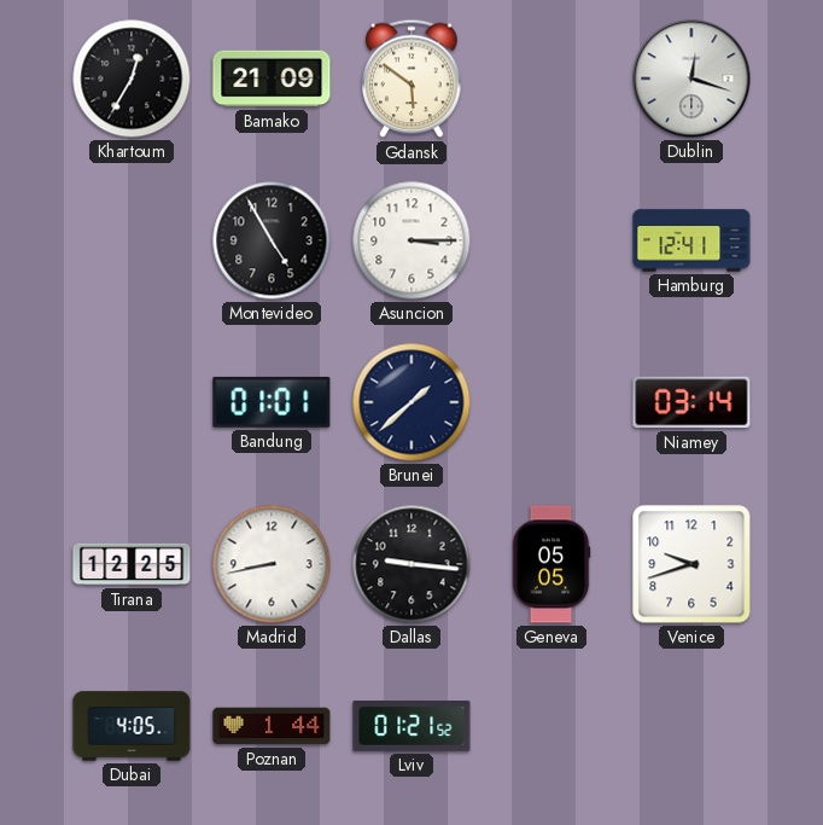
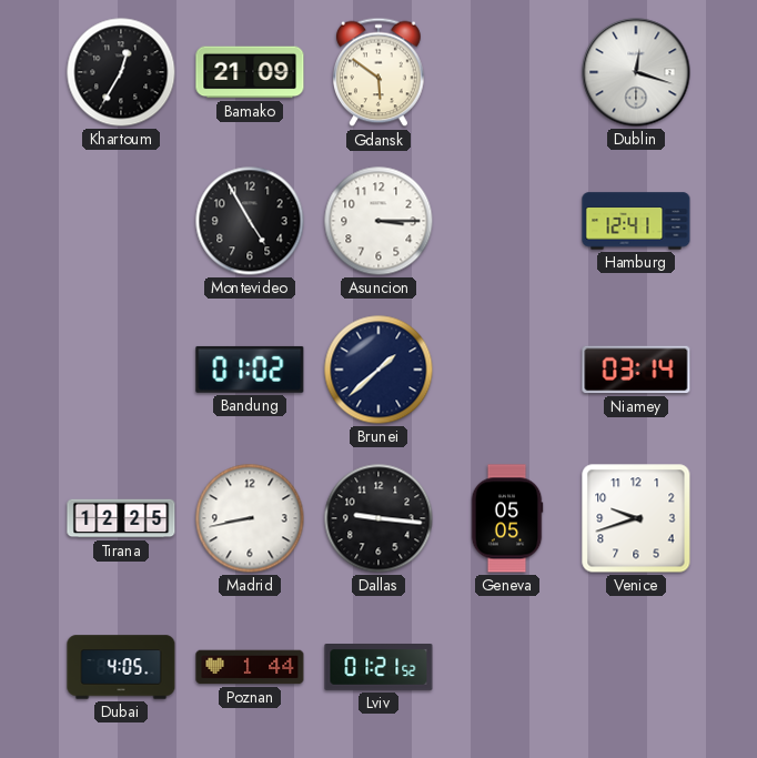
Bandung: 01:01 -> 01:02 (250, 370)
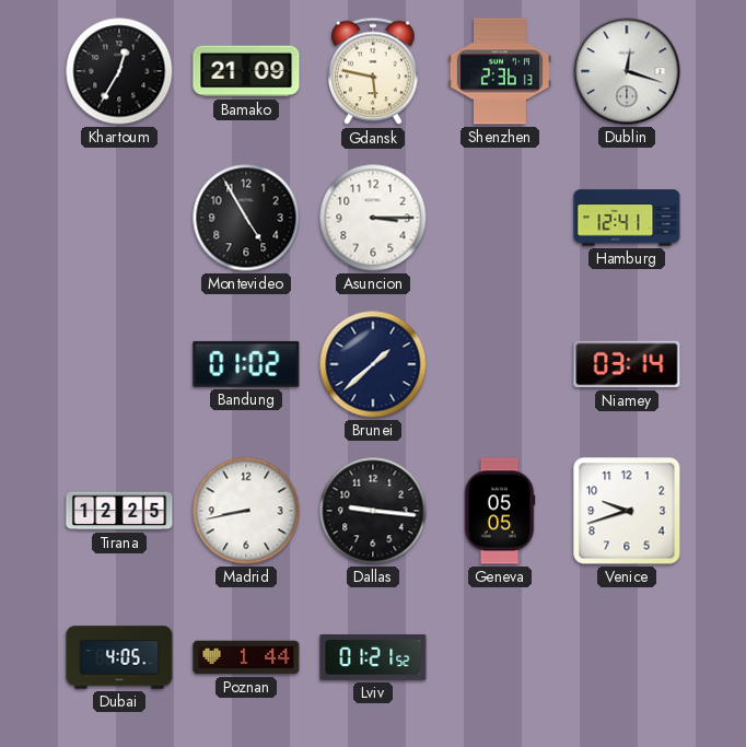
Gdansk: 5:51 -> 5:47 (374, 71)
Shenzhen: none -> 2:36 (500, 71)
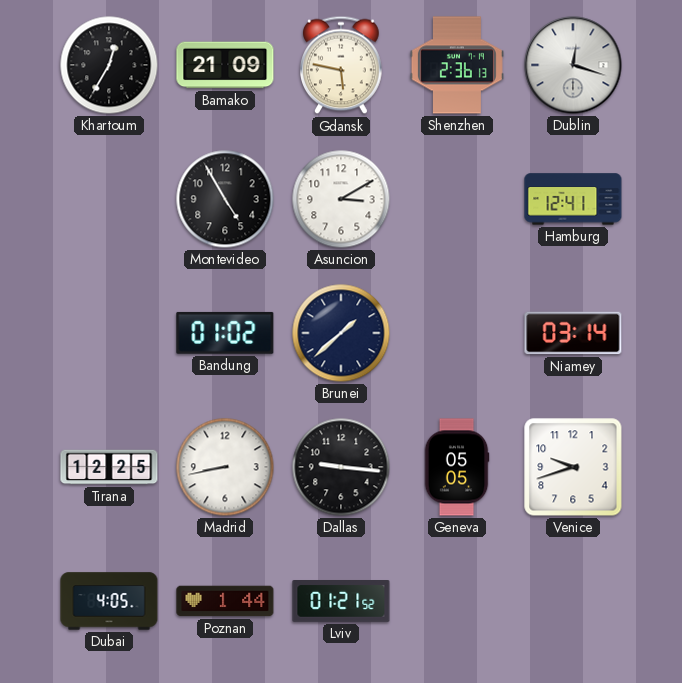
Asuncion: 3:15 -> 3:10 (341, 199)
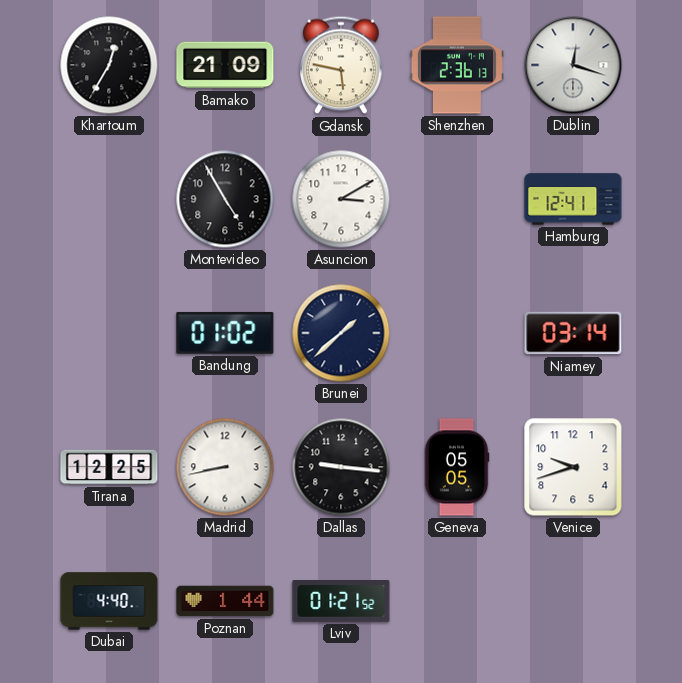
Dubai: 4:05 -> 4:40 (109, 601)
